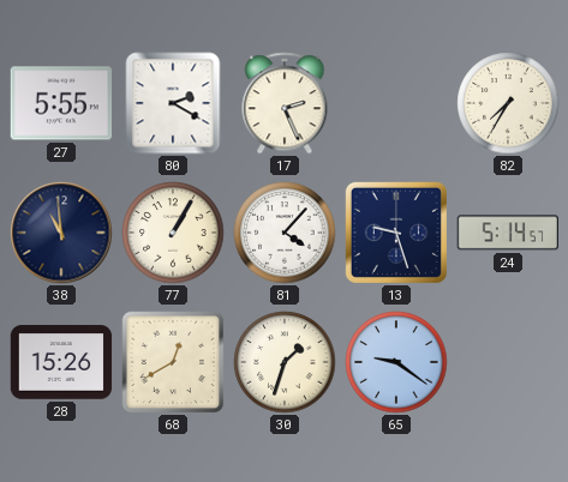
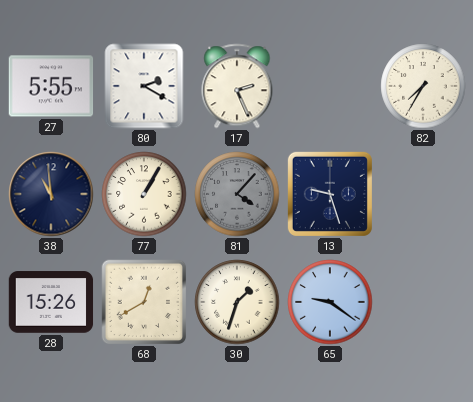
81 dial: white -> grey (237, 194)
24: 5:14 -> none (508, 233)
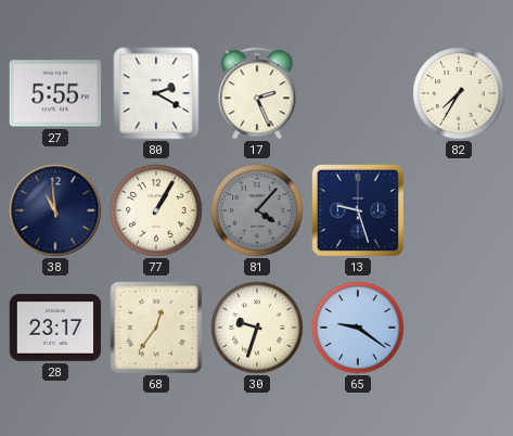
28: 15:26 -> 23:17 (55, 328)
68: 12:40 -> 12:36 (156, 328)
30: 1:33 -> 9:33 (257, 328)
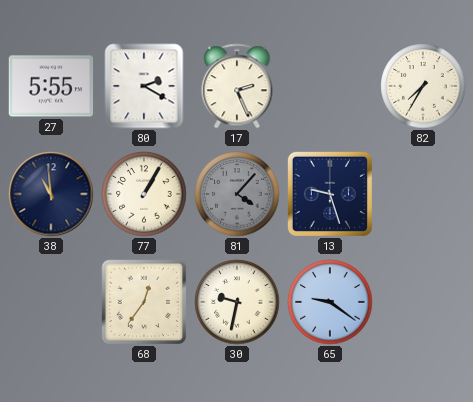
28: 23:17 -> none (55, 328)
30: 9:33 -> 9:32 (237, 302)
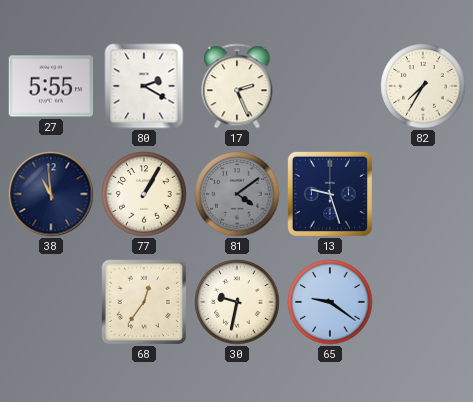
81: 4:07 -> 4:09 (237, 194)
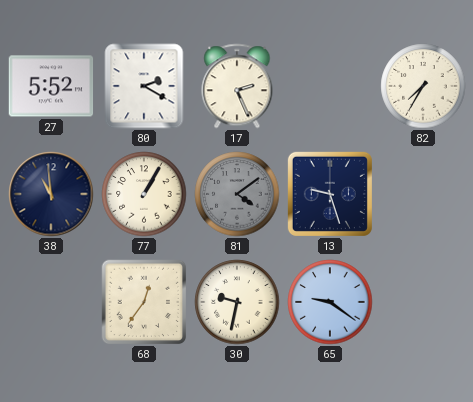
27: 5:55 -> 5:52 (51, 86)
